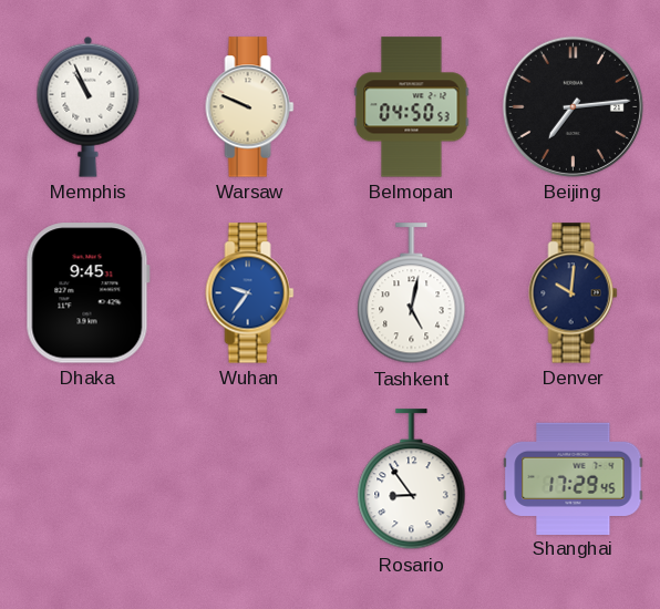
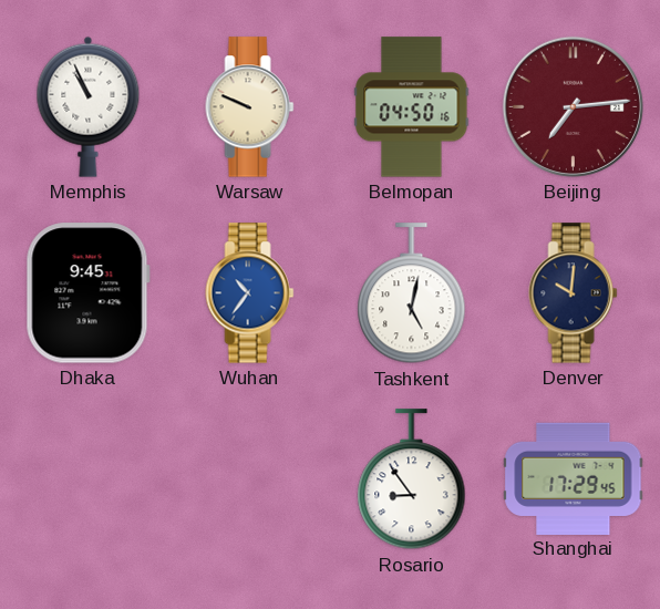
Belmopan: 04:50:53 -> 04:50:16 (412, 107)
Beijing dial: black -> burgundy (573, 106)
Wuhan: 9:36 -> 10:36 (250, 293)
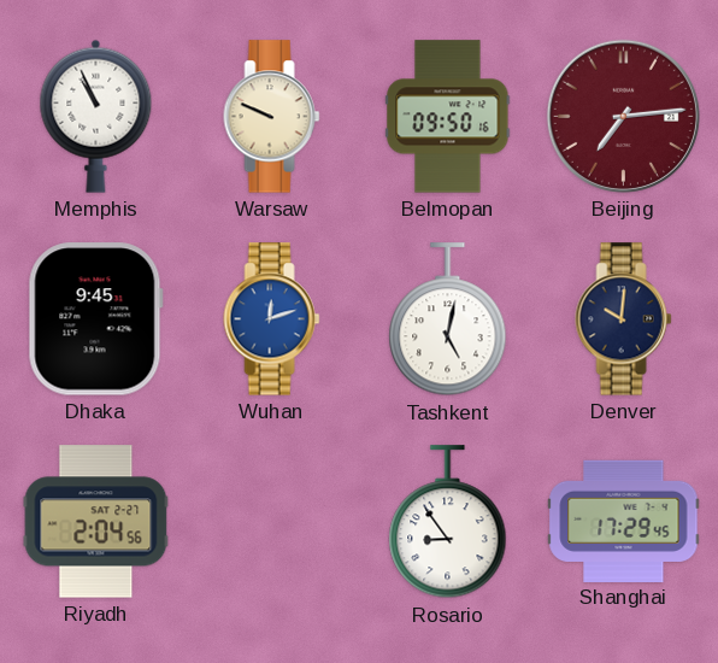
Belmopan: 04:50 -> 09:50 (448, 117)
Wuhan: 10:36 -> 12:12 (272, 319)
Riyadh: none -> 2:04 (96, 522)
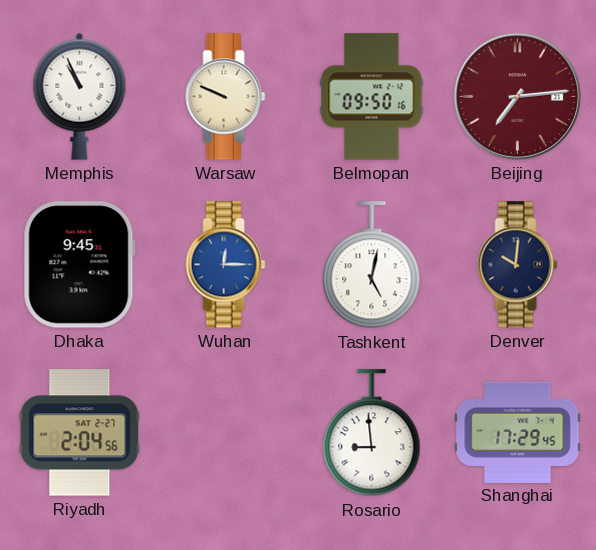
Wuhan: 12:12 -> 12:15 (226, 265)
Rosario: 8:54 -> 8:59 (372, 433)
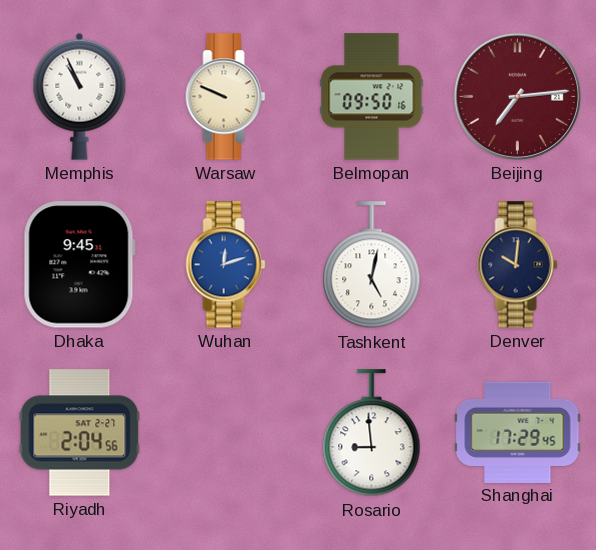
Wuhan: 12:15 -> 12:12 (226, 265)
